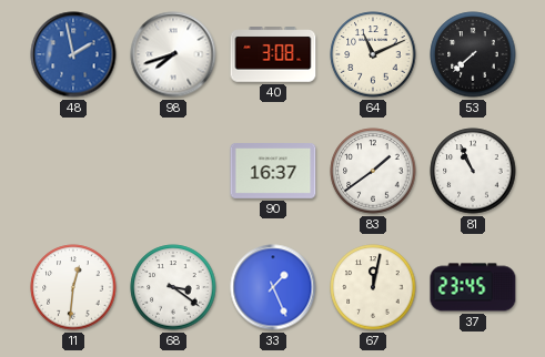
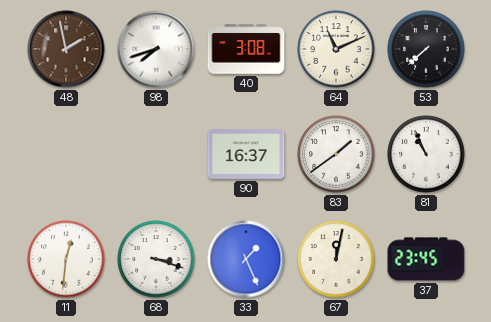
48 dial: blue -> brown (66, 49)
68: 3:21 -> 3:18 (156, 259)
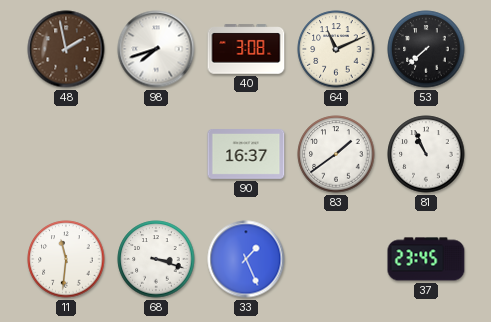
11: 12:31 -> 11:31 (66, 259)
67: 12:02 -> none (336, 259)
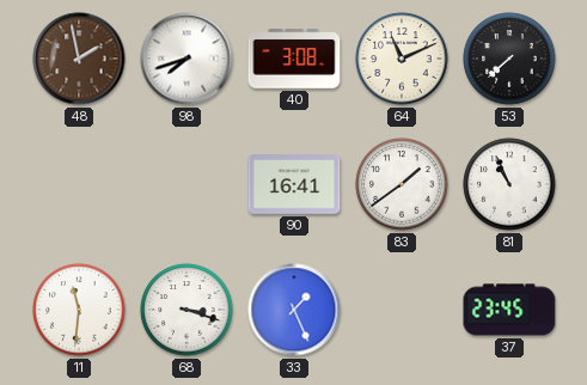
90: 16:37 -> 16:41 (294, 185)
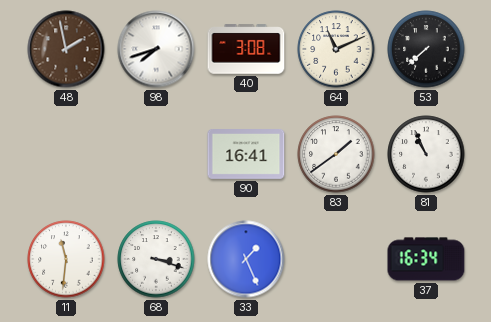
37: 23:45 -> 16:34 (426, 259)
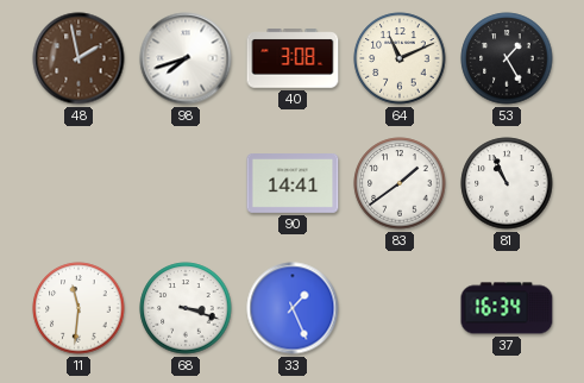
53: 7:38 -> 1:25 (507, 58)
90: 16:41 -> 14:41 (293, 184)
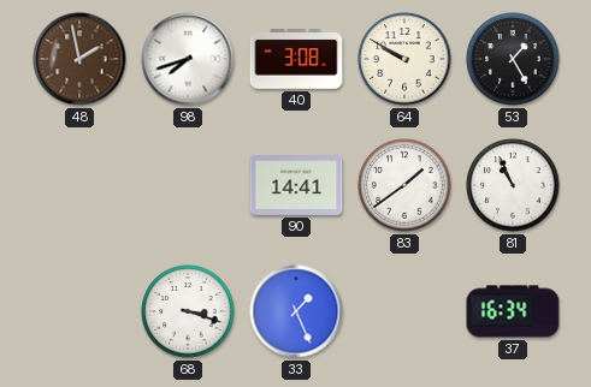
64: 11:11 -> 9:50 (404, 59)
11: 11:31 -> none (79, 308)
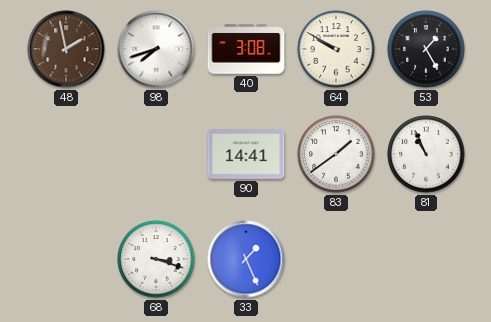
37: 16:34 -> none (513, 311)
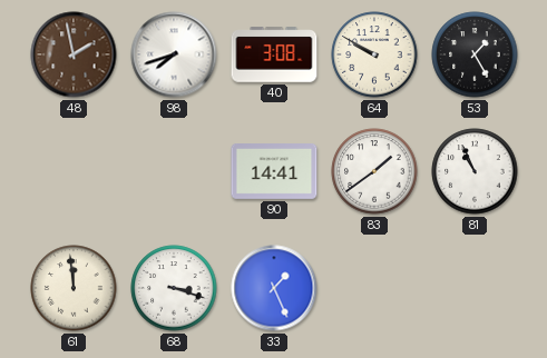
61: none -> 11:59 (74, 288)
